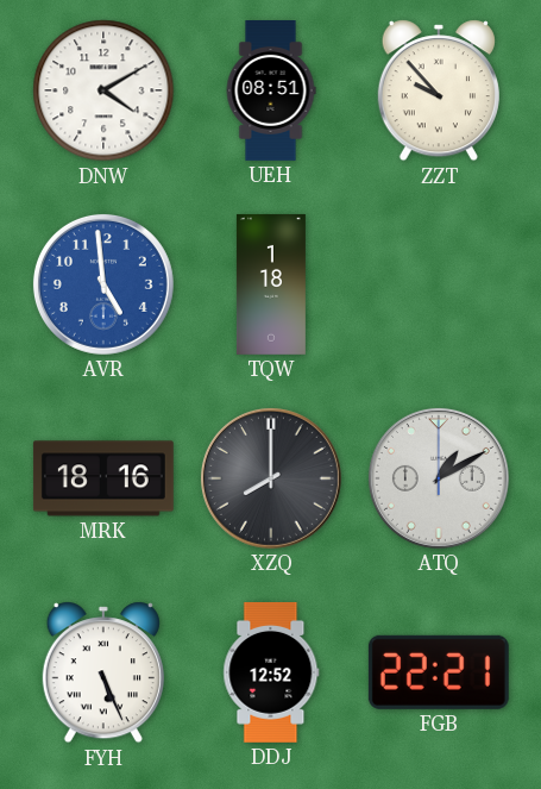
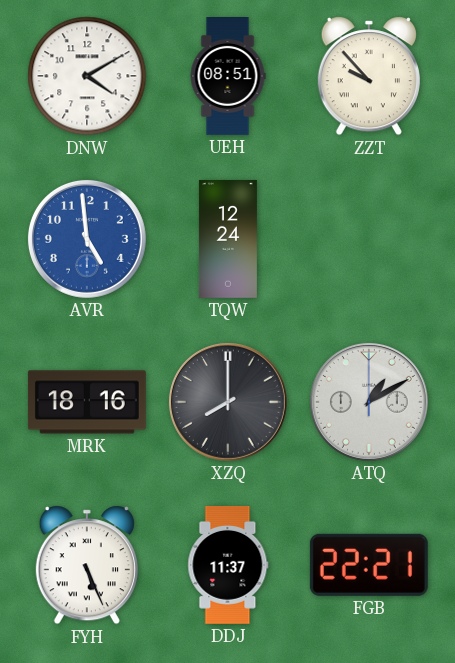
TQW: 1:18 -> 12:24 (228, 239)
DDJ: 12:52 -> 11:37 (228, 565)
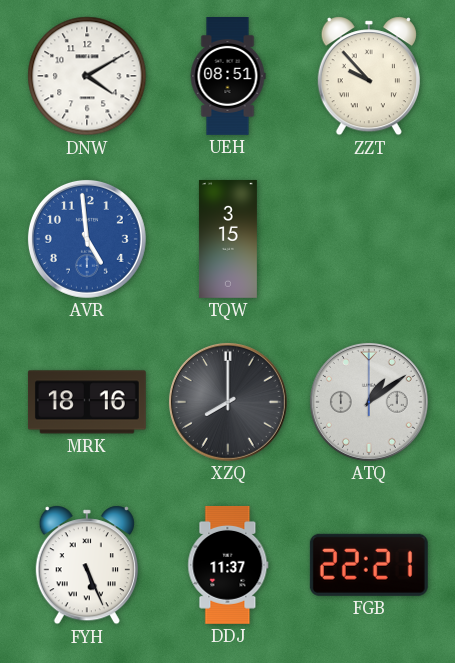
TQW: 12:24 -> 3:15 (228, 239)
ATQ: 1:10 -> 1:09 (369, 402)
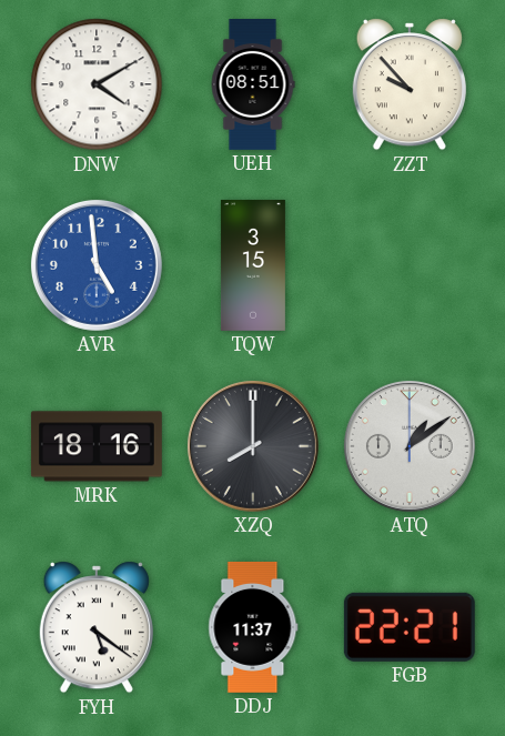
FYH: 5:26 -> 5:21 (97, 627)
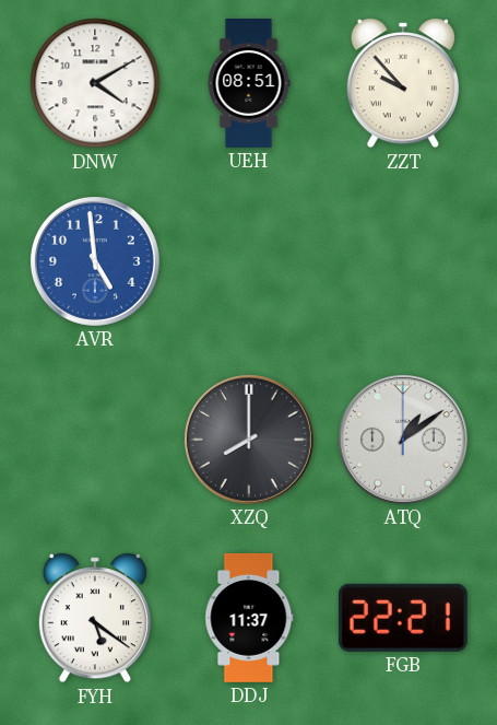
TQW: 3:15 -> none (253, 265)
MRK: 18:16 -> none (97, 446)
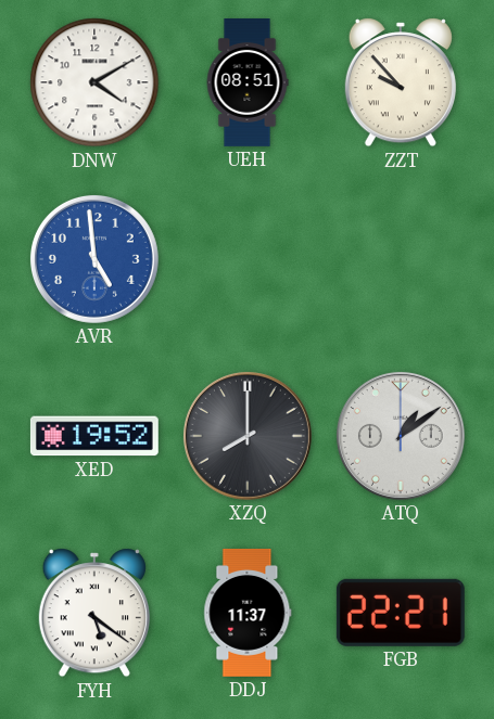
XED: none -> 19:52 (94, 436)
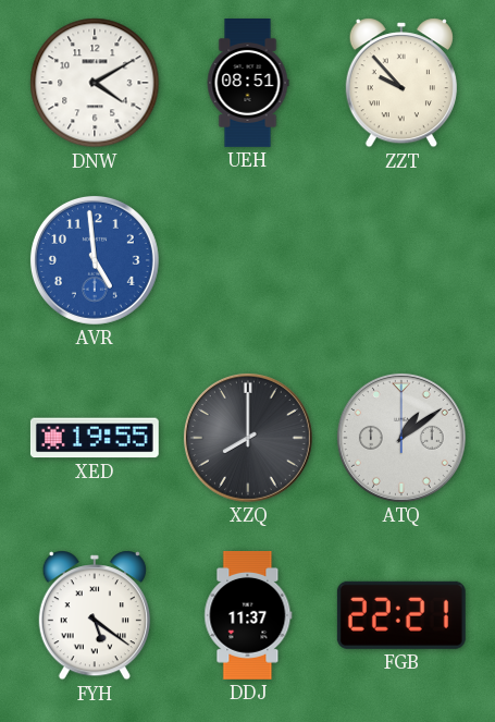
XED: 19:52 -> 19:55 (95, 438)
